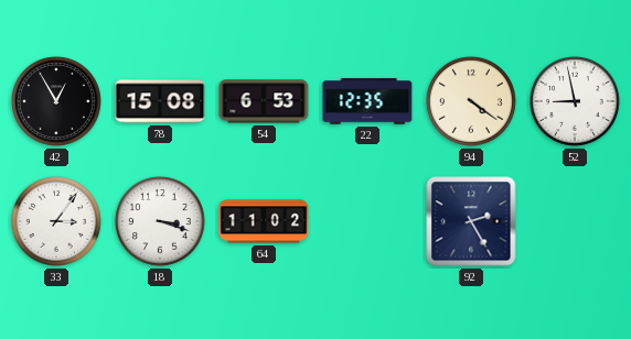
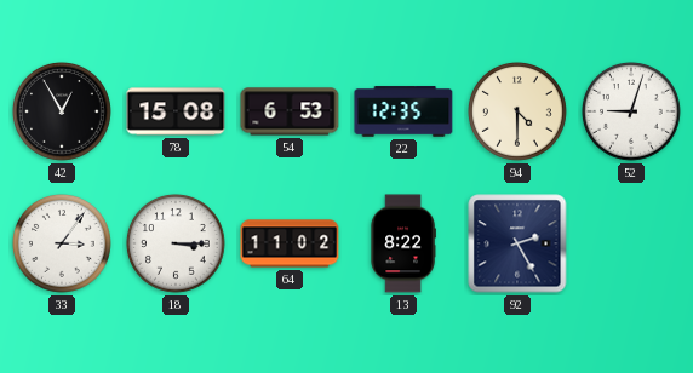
94: 4:21 -> 4:30 (519, 113)
52: 8:58 -> 9:03 (632, 113)
18: 3:18 -> 3:15 (177, 245)
13: none -> 8:22 (403, 243)
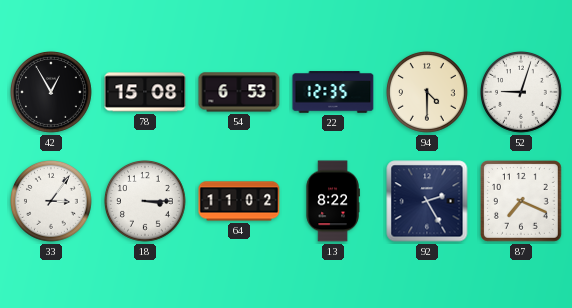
87: none -> 7:19 (522, 202)
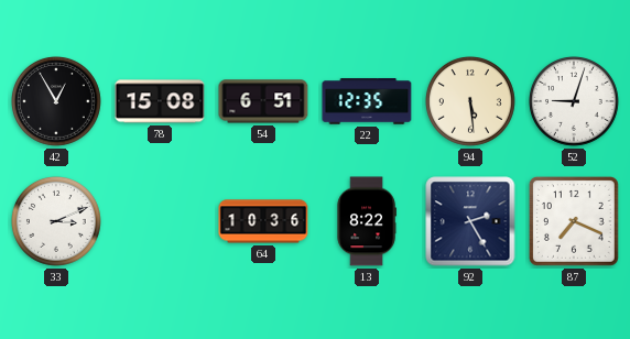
54: 6:53 -> 6:51 (263, 101)
94: 4:30 -> 5:29 (471, 102)
33: 3:06 -> 3:11 (57, 222)
18: 3:15 -> none (146, 202)
64: 11:02 -> 10:36 (263, 221)
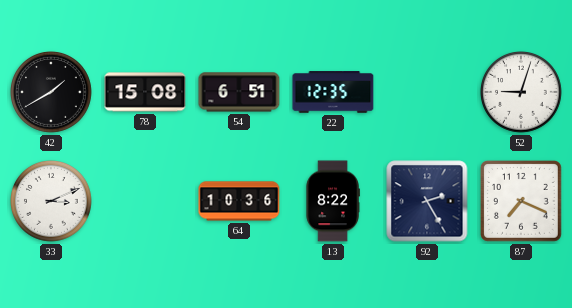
42: 12:55 -> 1:40 (52, 93)
94: 5:29 -> none (471, 102)
